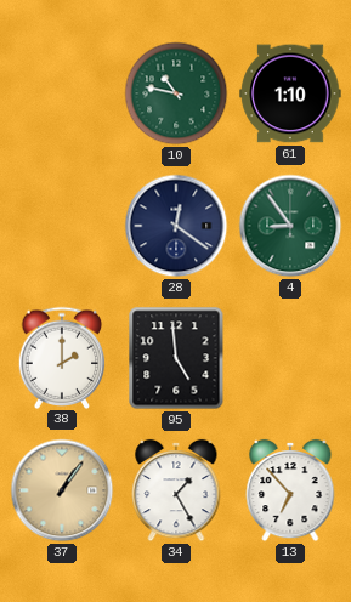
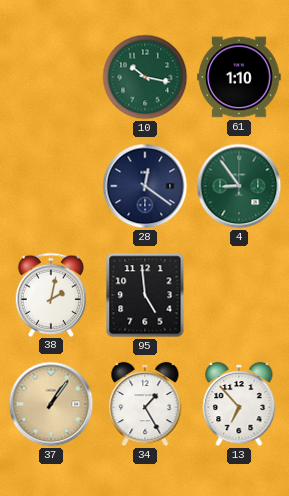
10: 10:47 -> 10:17 (145, 77)
38: 2:00 -> 2:02 (51, 294)
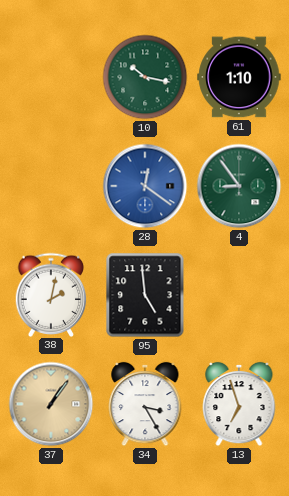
28 dial: navy -> blue (145, 186)
34: 1:25 -> 3:25 (145, 404)
13: 6:53 -> 6:57 (239, 404)
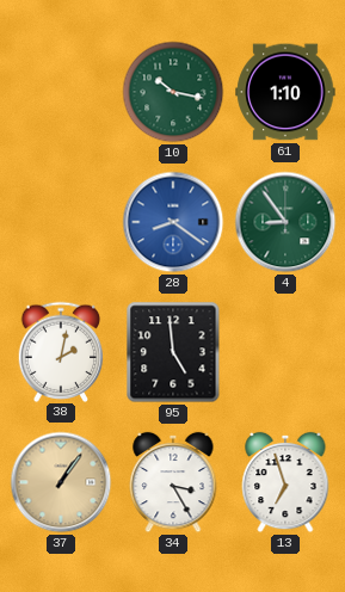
28: 12:21 -> 8:21 (173, 222)
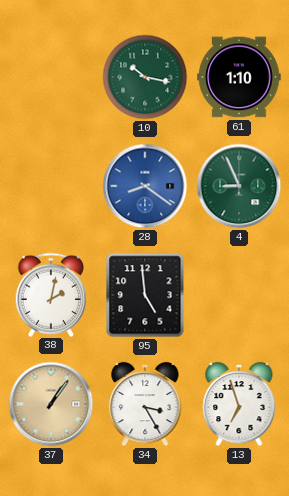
4: 8:54 -> 8:56 (239, 186)
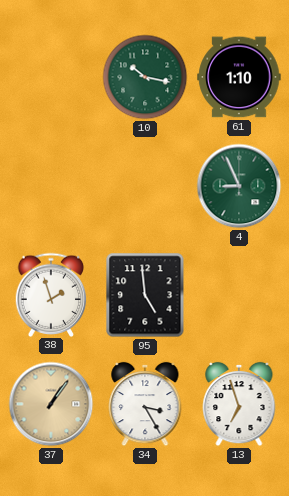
28: 8:21 -> none (145, 186)
38: 2:02 -> 1:57 (51, 294)
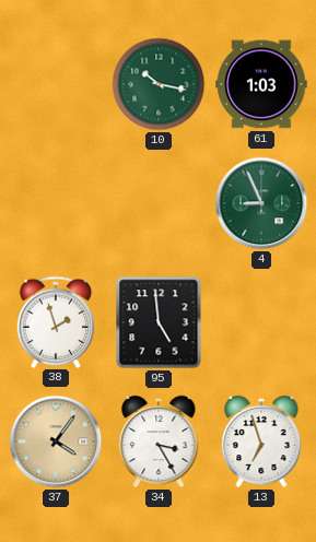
61: 1:10 -> 1:03 (261, 84)
37: 1:06 -> 4:06 (56, 441)
